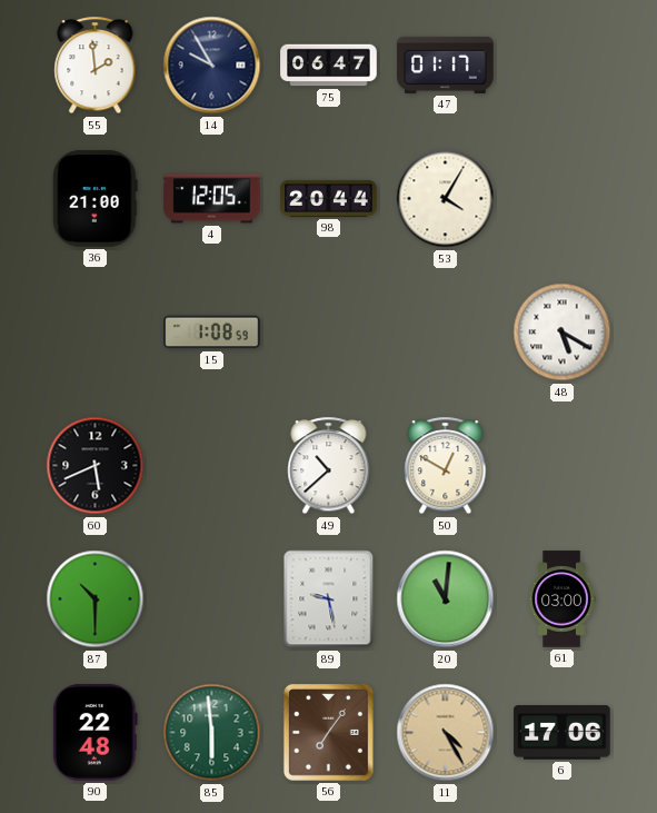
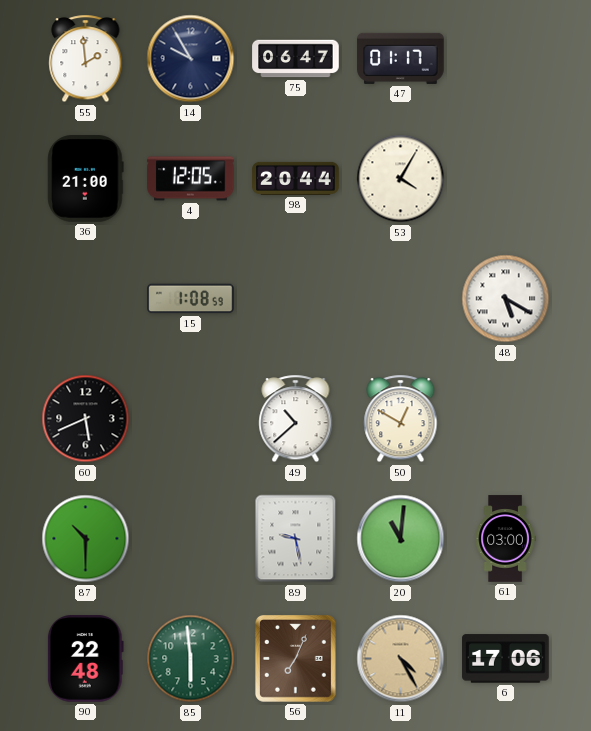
56: 7:06 -> 7:04 (295, 658)
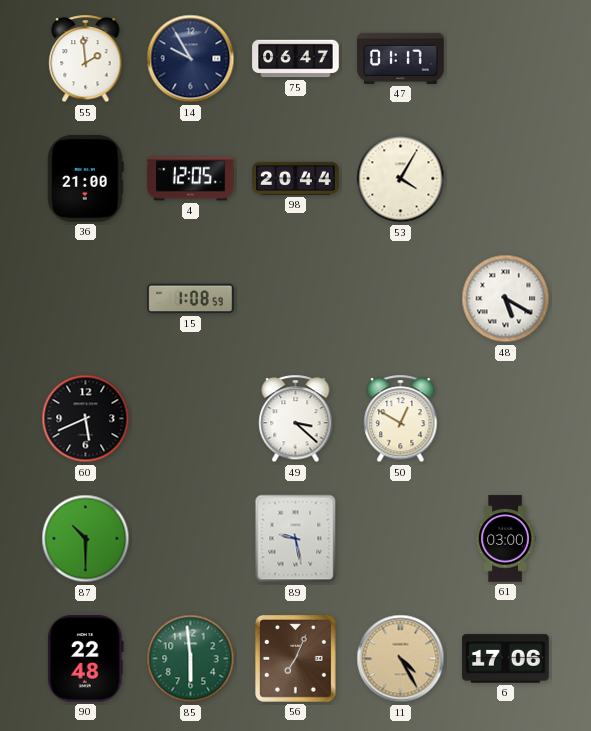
49: 10:38 -> 3:22 (296, 419)
20: 11:01 -> none (401, 539)
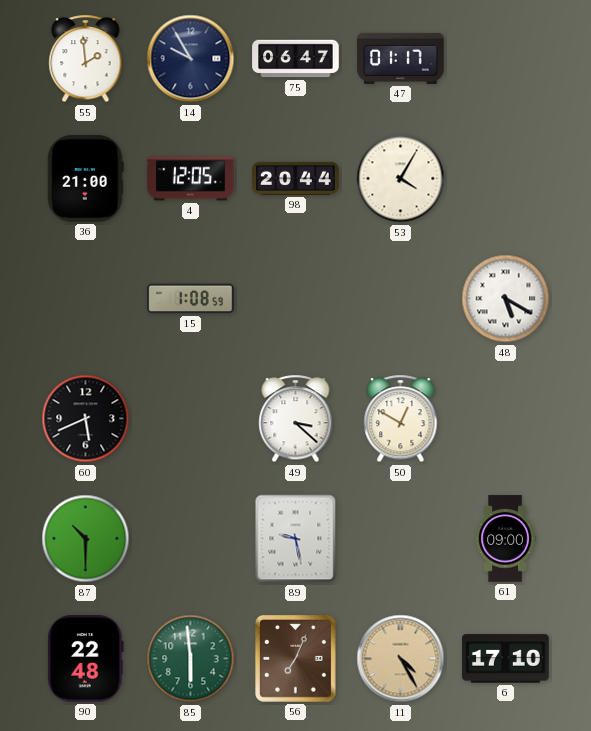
61: 03:00 -> 09:00 (505, 539)
6: 17:06 -> 17:10 (506, 659)
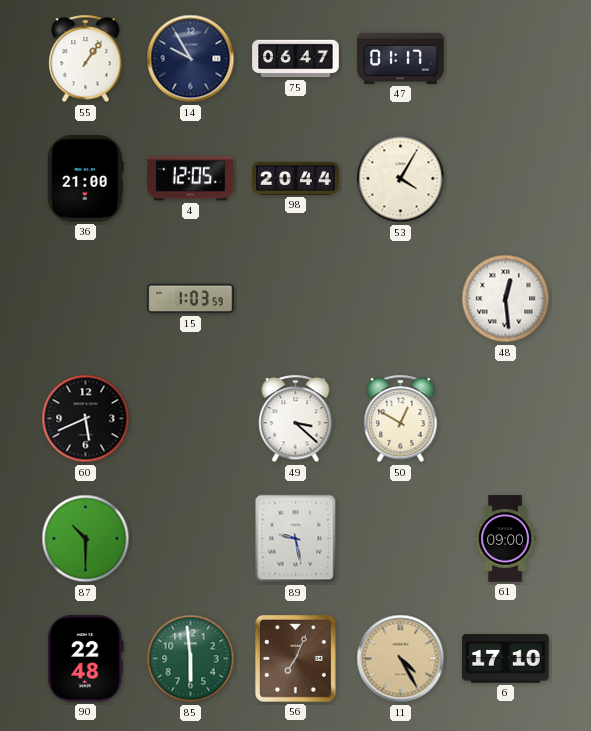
55: 1:59 -> 1:06 (86, 59)
15: 1:08 -> 1:03 (191, 299)
48: 5:20 -> 12:29 (506, 299)
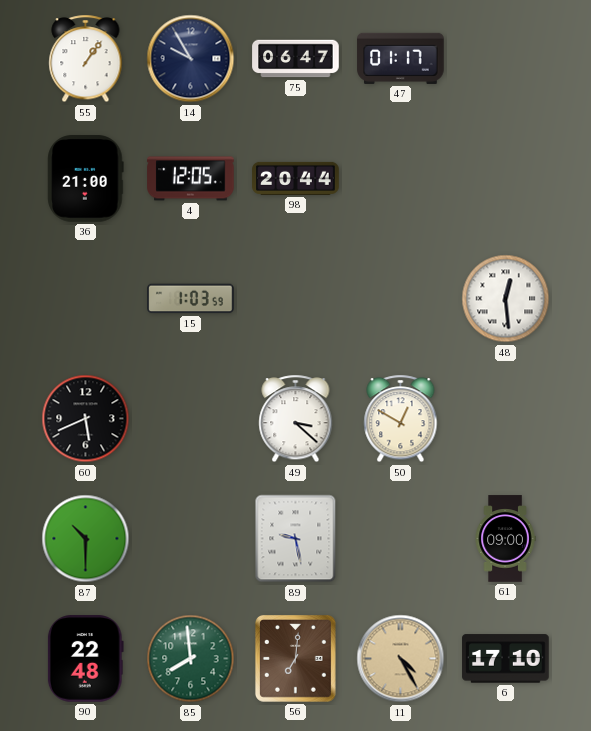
53: 4:05 -> none (401, 179)
85: 5:59 -> 7:59 (191, 659)
56: 7:04 -> 7:01 (295, 658)
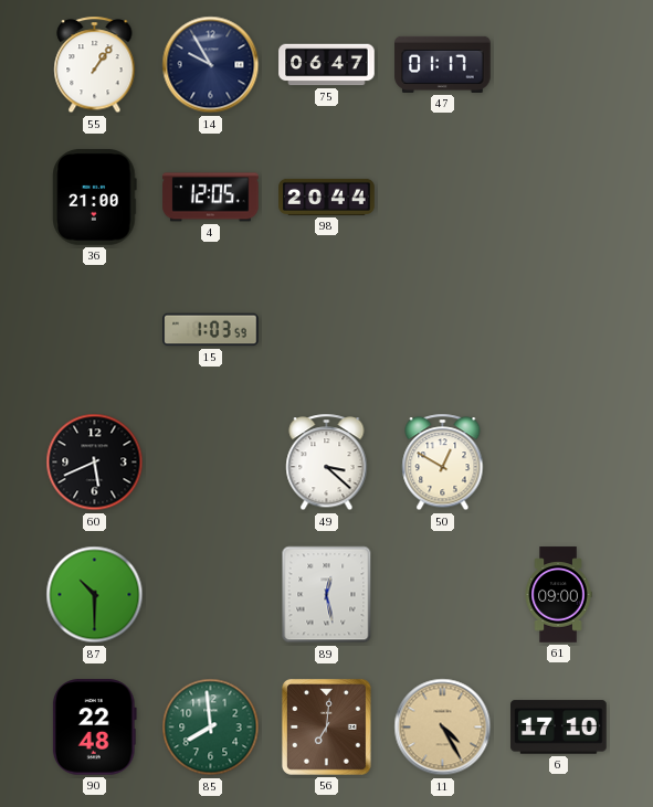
48: 12:29 -> none (506, 299)
89: 9:28 -> 12:28 (327, 595)
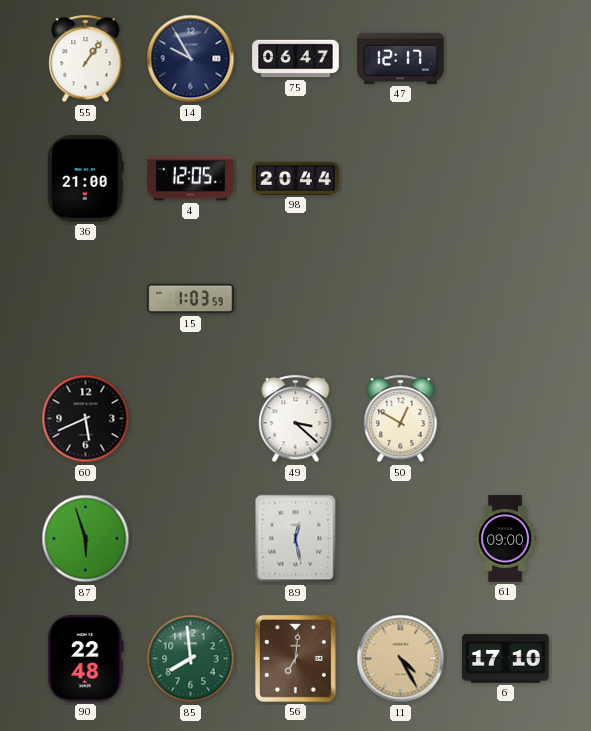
47: 01:17 -> 12:17 (401, 58)
87: 10:30 -> 5:57 (86, 539)
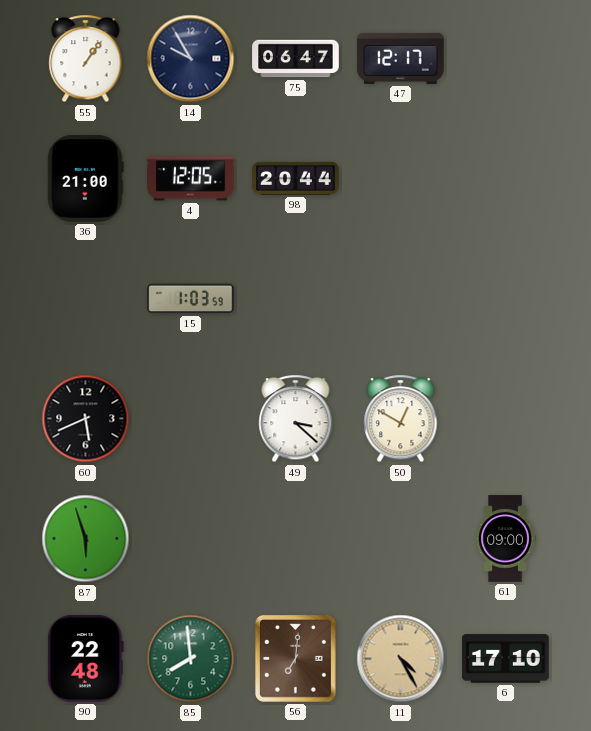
89: 12:28 -> none (296, 539)
